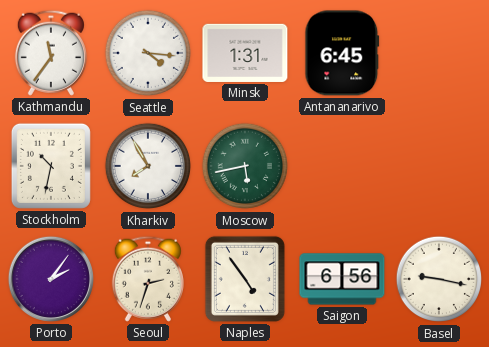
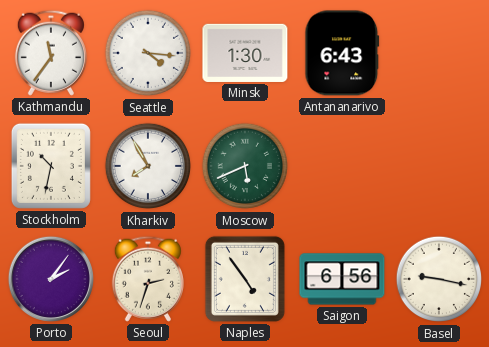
Minsk: 1:31 -> 1:30 (245, 53)
Antananarivo: 6:45 -> 6:43 (342, 53)
Moscow: 5:43 -> 5:41 (245, 166)
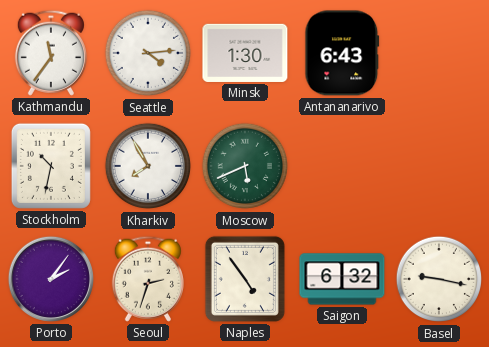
Seattle: 4:16 -> 4:14 (148, 53)
Saigon: 6:56 -> 6:32 (342, 279)
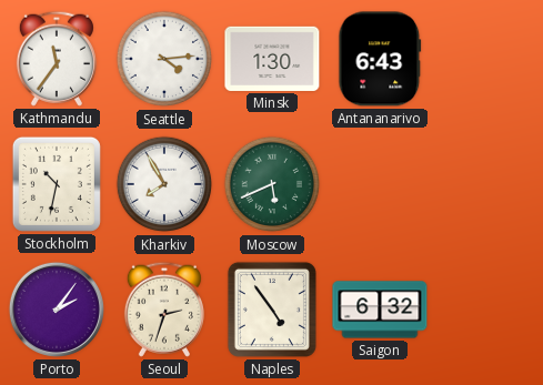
Basel: 9:17 -> none (439, 279)
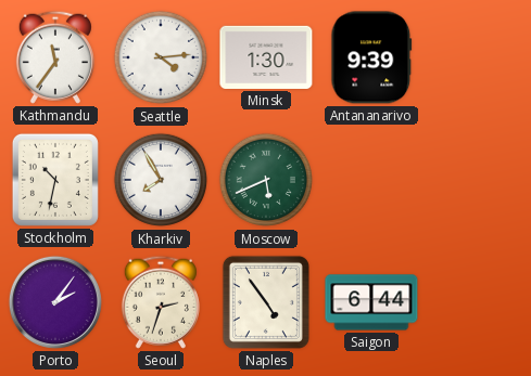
Antananarivo: 6:43 -> 9:39 (371, 57)
Saigon: 6:32 -> 6:44 (371, 302)
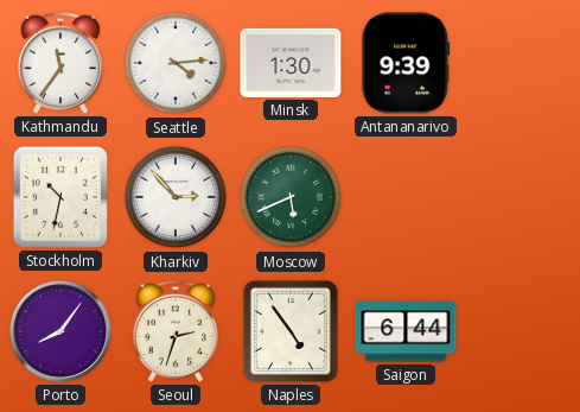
Kharkiv: 7:55 -> 2:53 (176, 197)
Porto: 2:06 -> 8:06 (60, 331)
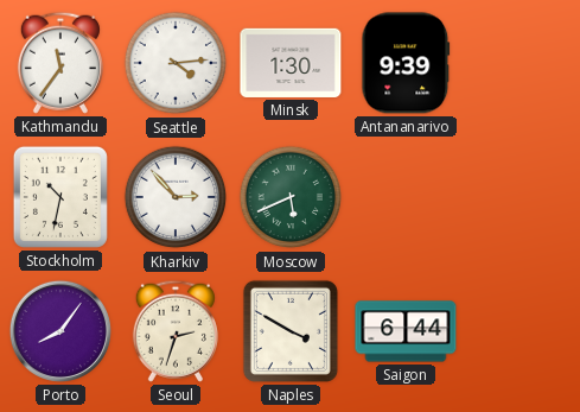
Naples: 4:54 -> 3:50 (291, 331)
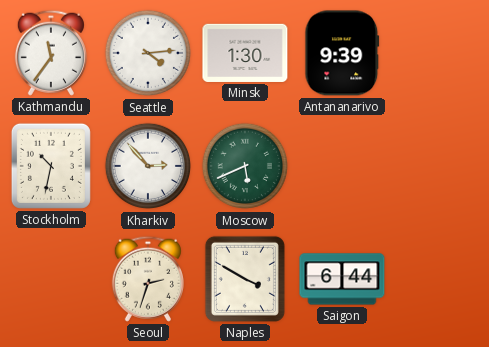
Porto: 8:06 -> none (60, 331)
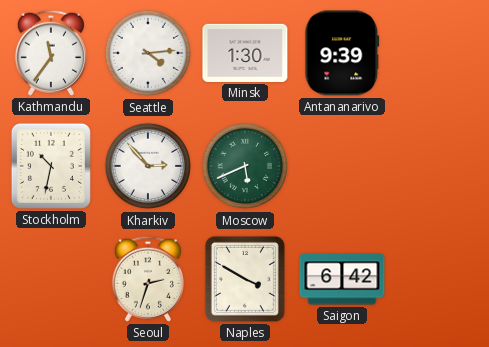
Saigon: 6:44 -> 6:42 (342, 279)
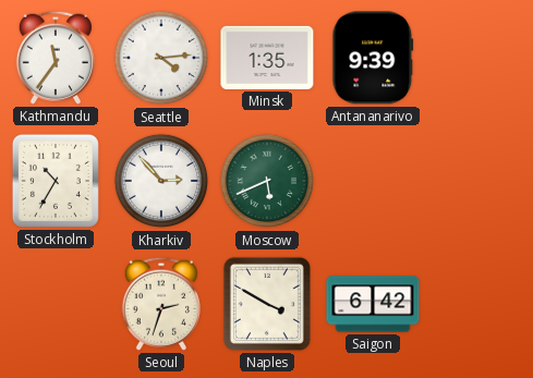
Minsk: 1:30 -> 1:35 (267, 58)
Stockholm: 10:32 -> 10:35 (56, 181)
